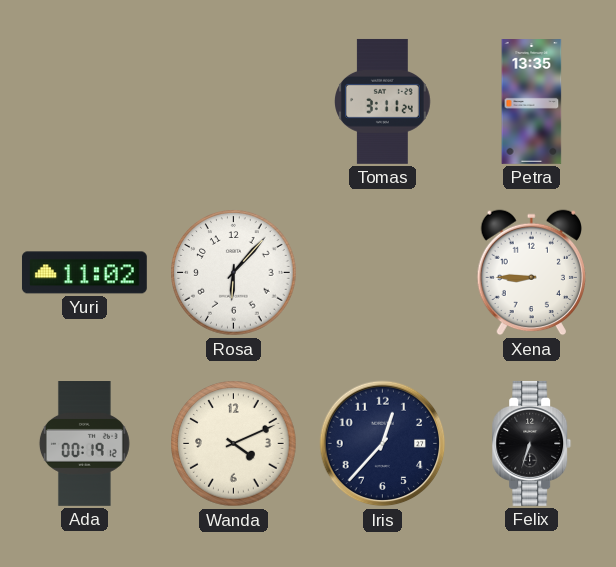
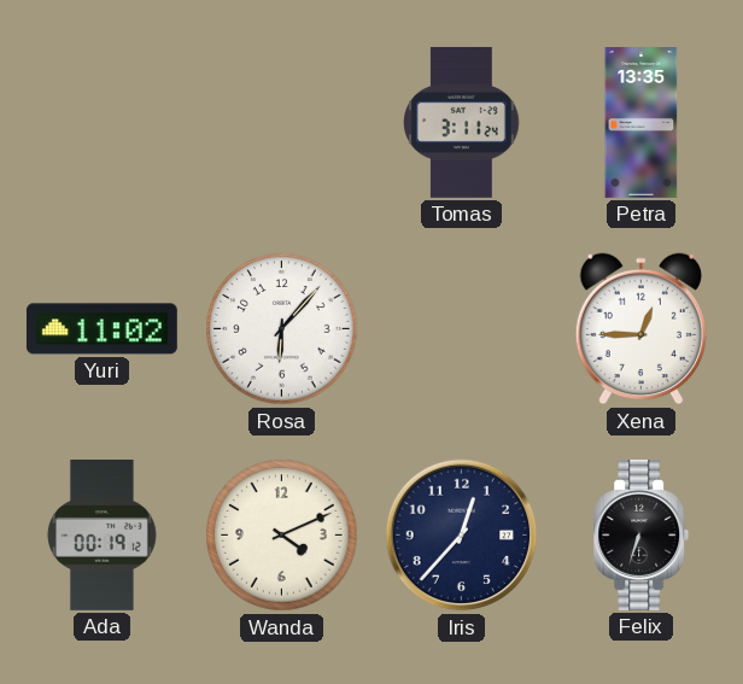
Xena: 8:45 -> 12:45 (640, 329)
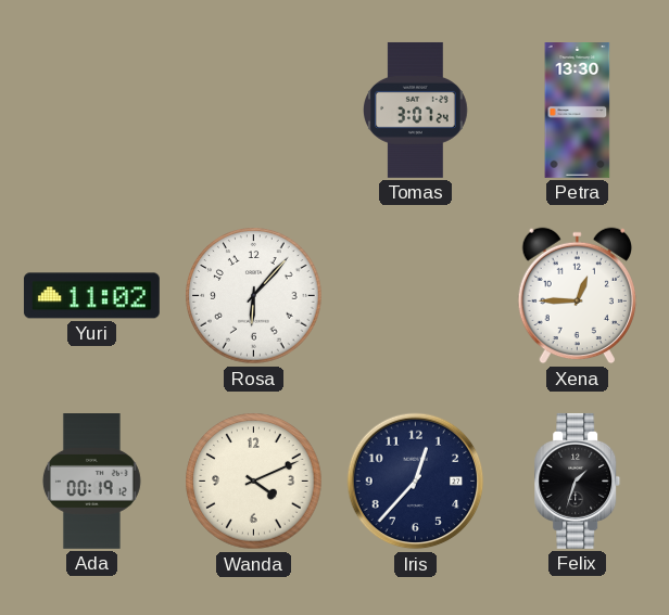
Tomas: 3:11 -> 3:07 (416, 110)
Petra: 13:35 -> 13:30 (578, 111)
Felix: 6:33 -> 1:33 (578, 481)
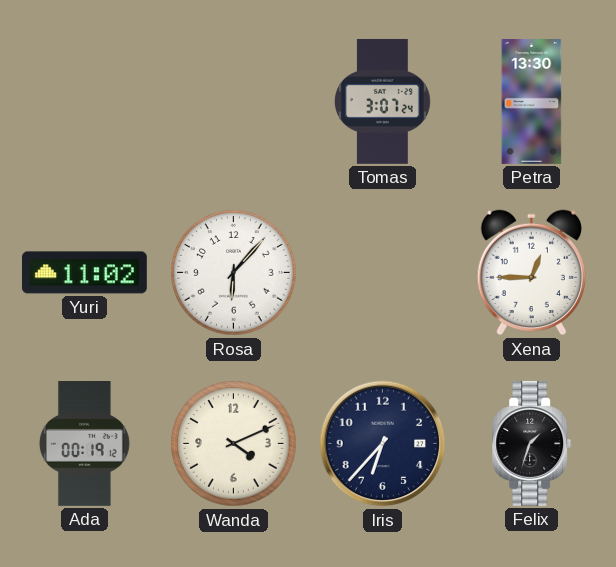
Iris: 12:37 -> 6:37 (383, 444)
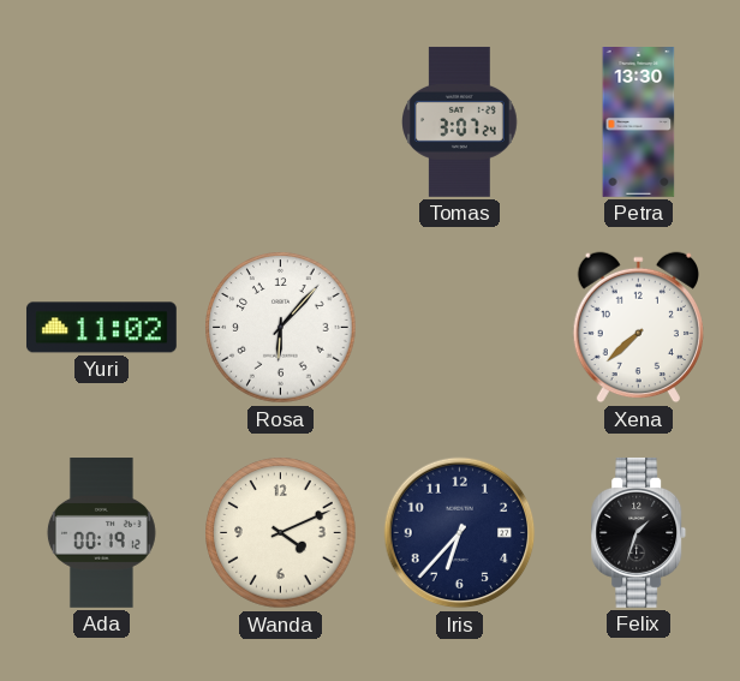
Xena: 12:45 -> 7:38 (638, 328)
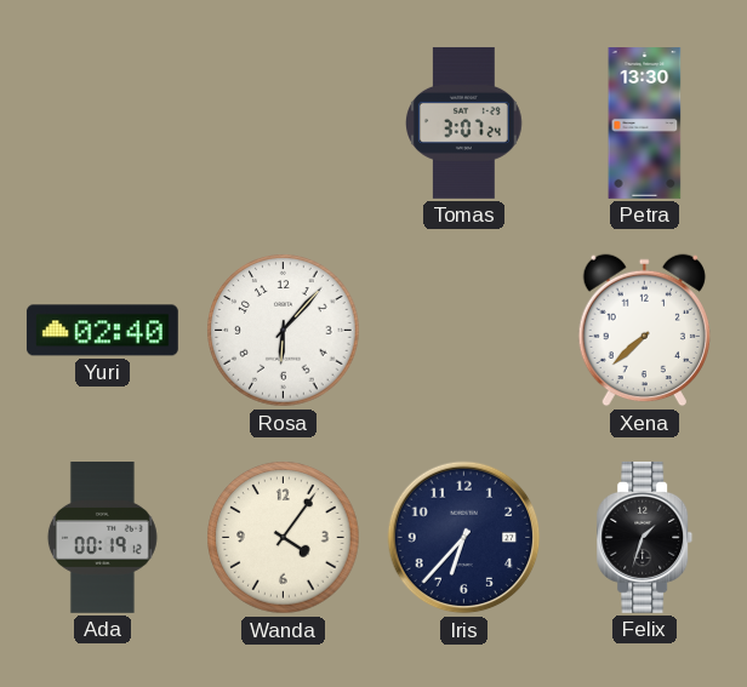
Yuri: 11:02 -> 02:40 (102, 331)
Wanda: 4:11 -> 4:06 (284, 538)
